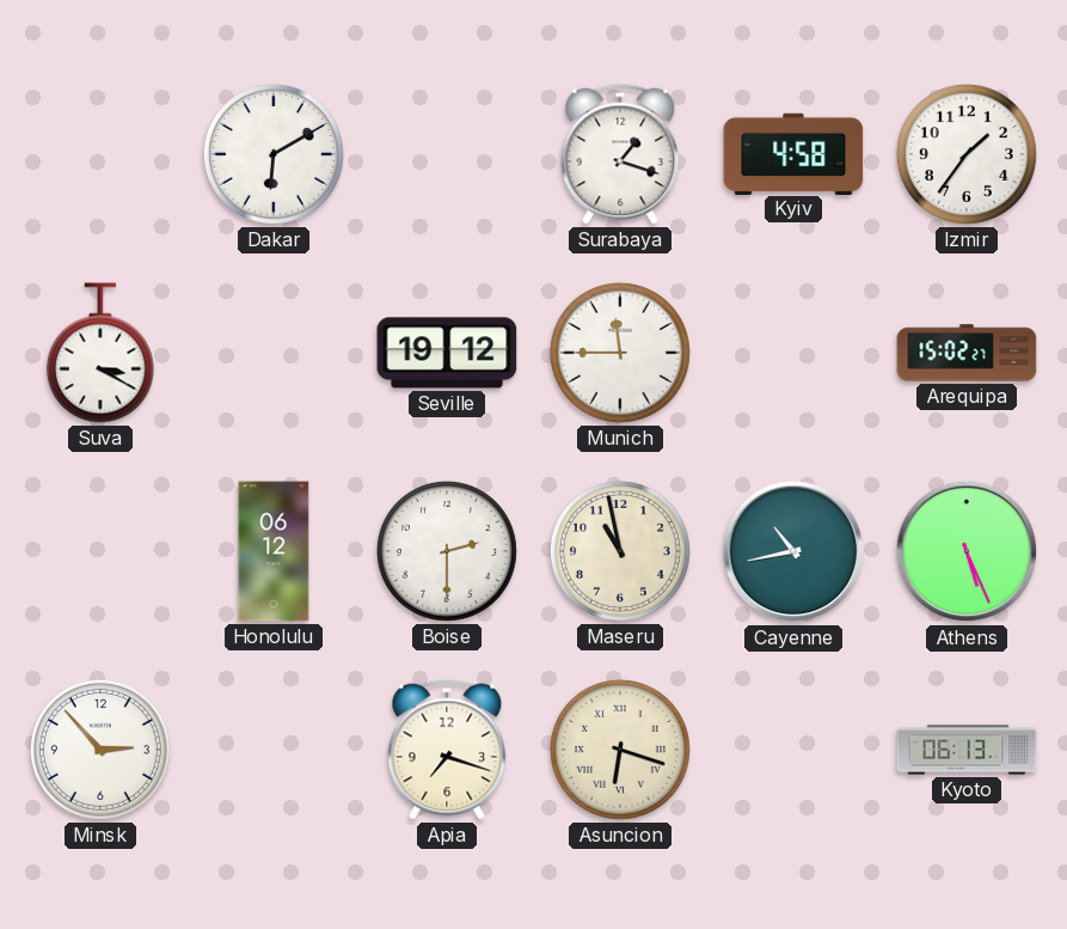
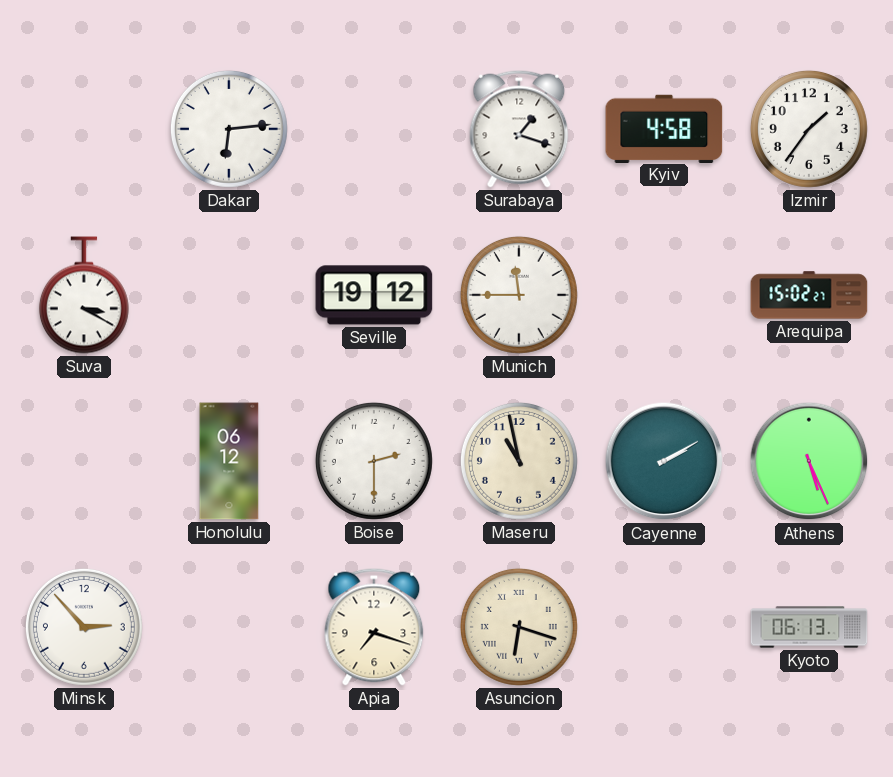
Dakar: 6:10 -> 6:14 (229, 129)
Cayenne: 10:43 -> 2:10 (664, 461)
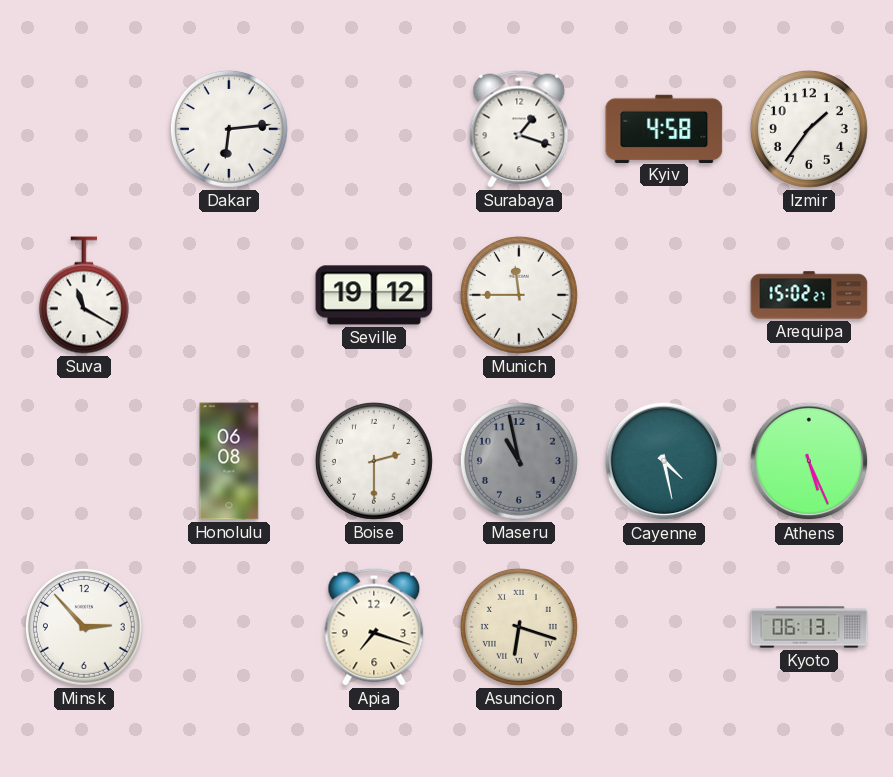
Suva: 3:20 -> 11:20 (84, 295)
Honolulu: 06:12 -> 06:08 (229, 461)
Maseru dial: cream -> grey (519, 461)
Cayenne: 2:10 -> 4:28 (664, 461)
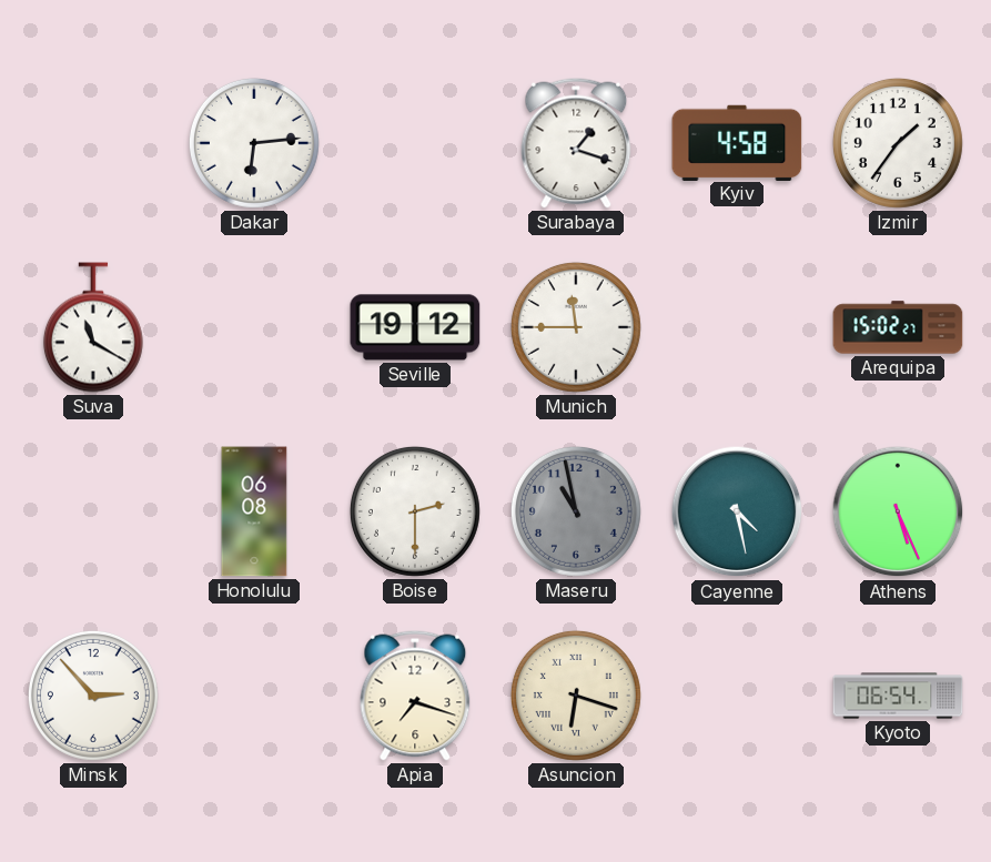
Kyoto: 06:13 -> 06:54 (898, 696)
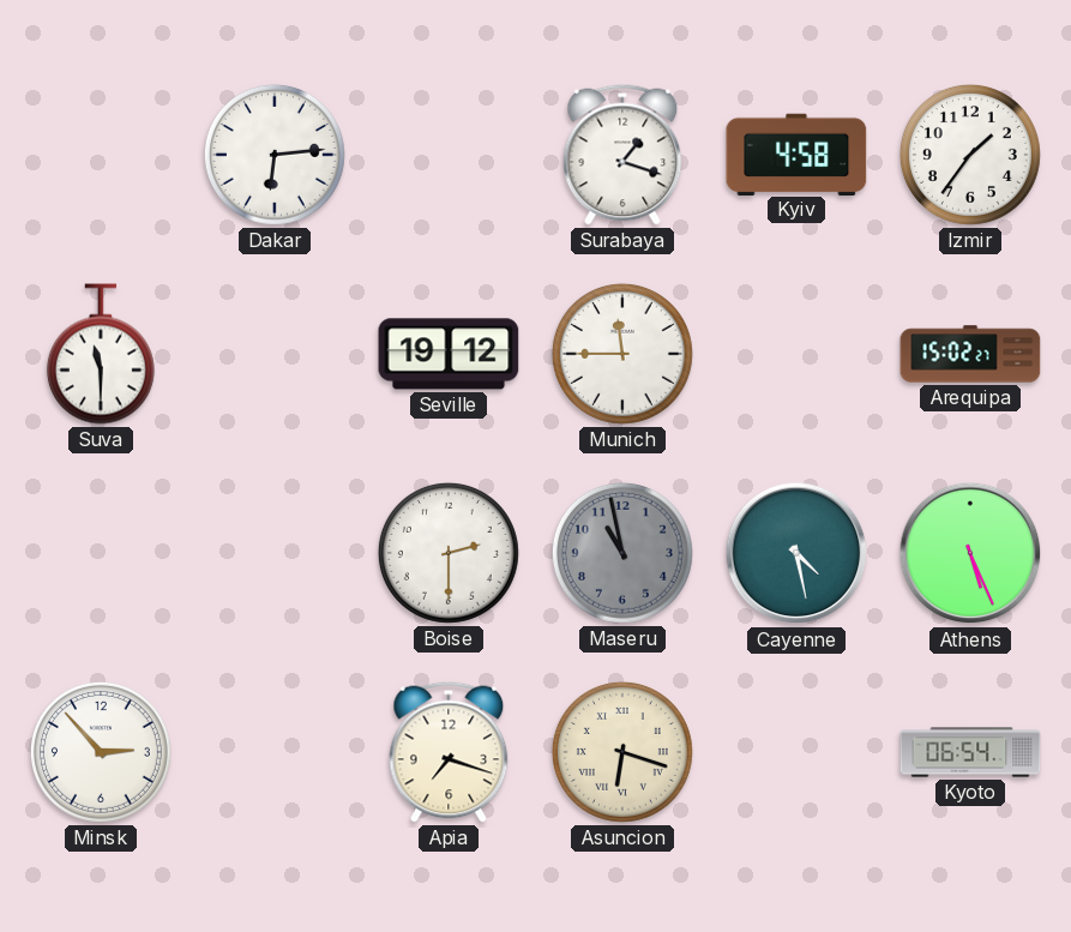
Suva: 11:20 -> 11:30 (101, 354)
Honolulu: 06:08 -> none (254, 511)
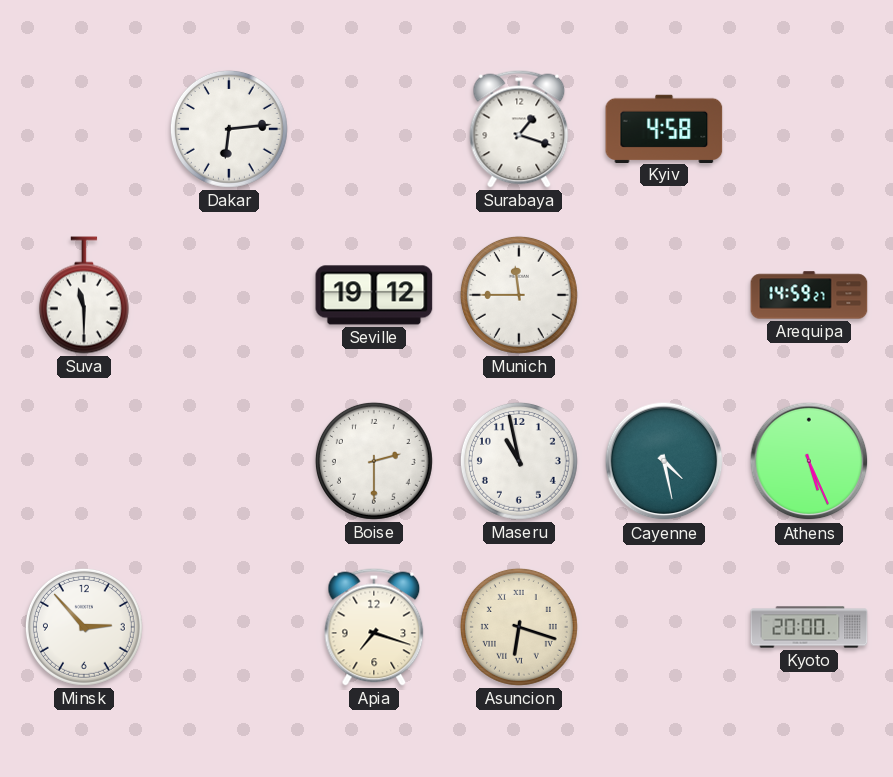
Izmir: 1:36 -> none (970, 155)
Arequipa: 15:02 -> 14:59 (809, 295)
Maseru dial: grey -> white (519, 461)
Kyoto: 06:54 -> 20:00 (809, 627)
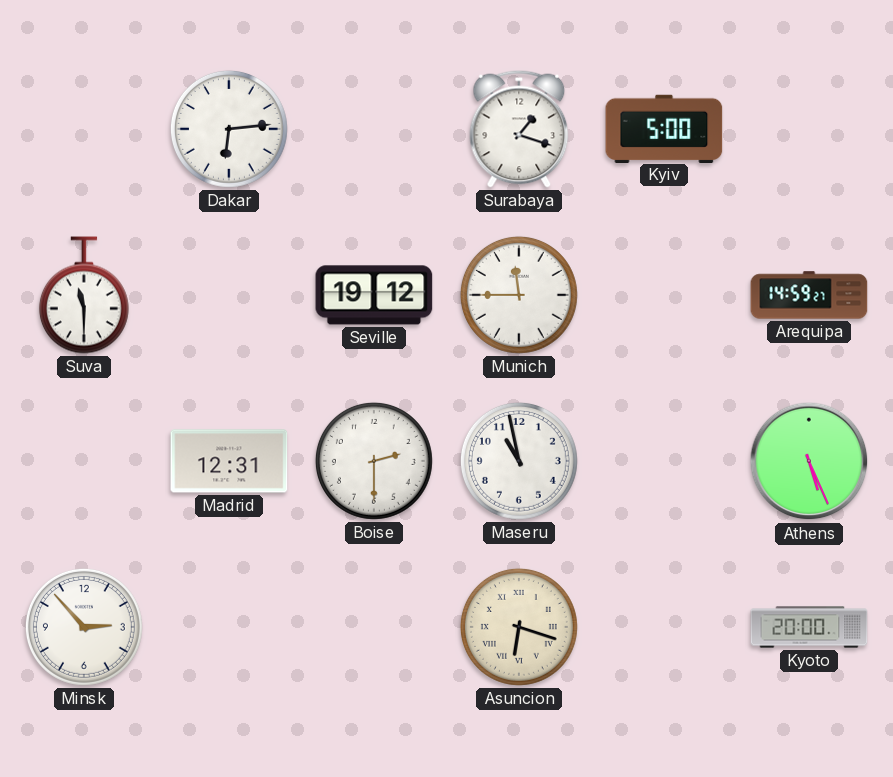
Kyiv: 4:58 -> 5:00 (664, 128)
Madrid: none -> 12:31 (229, 461)
Cayenne: 4:28 -> none (664, 461)
Apia: 7:18 -> none (374, 627)
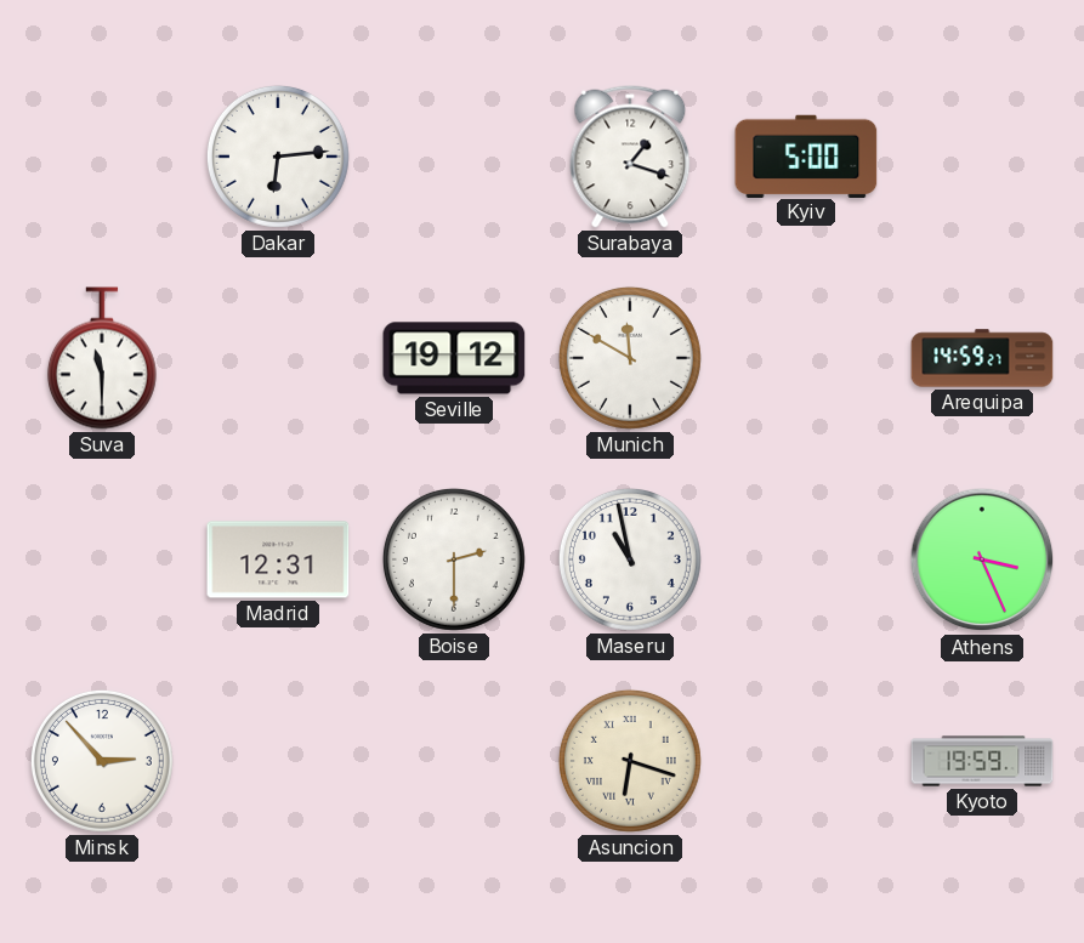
Munich: 11:45 -> 11:50 (630, 358)
Athens: 5:26 -> 3:26 (982, 559)
Kyoto: 20:00 -> 19:59 (982, 761)
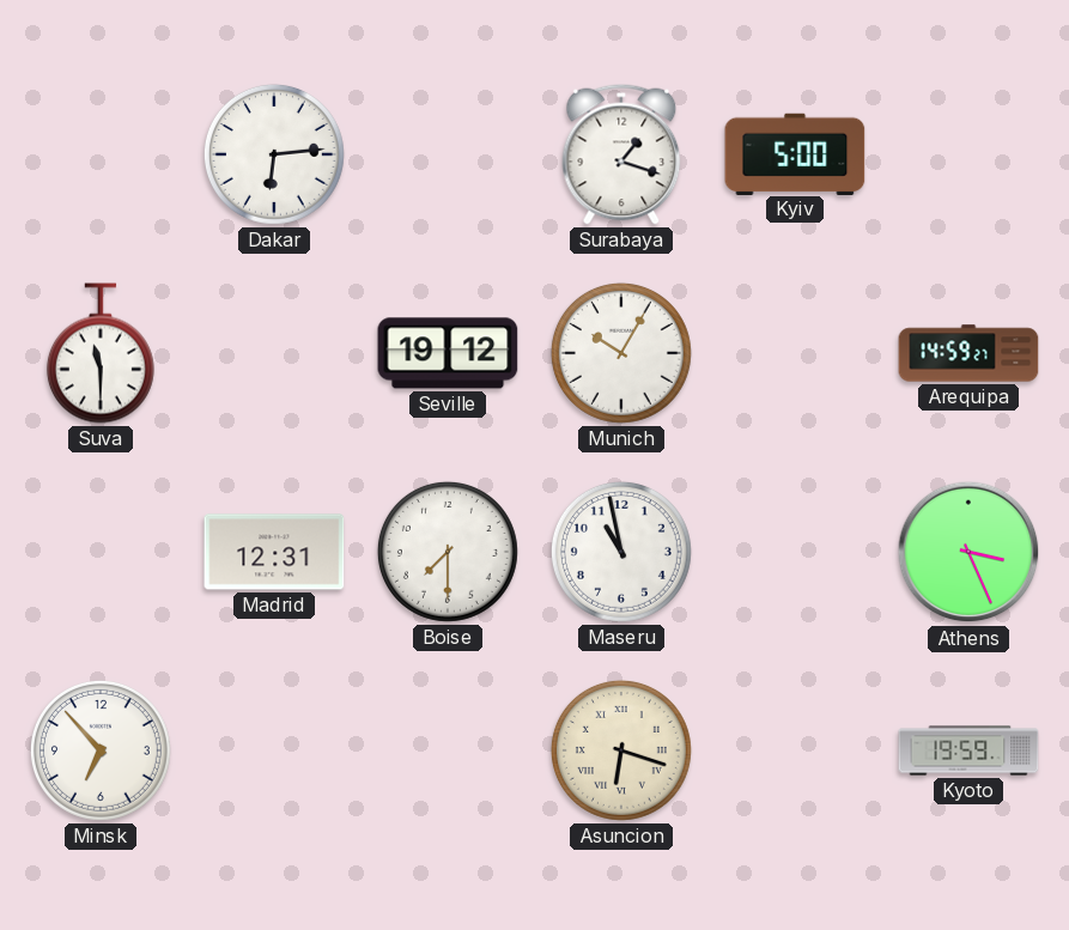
Munich: 11:50 -> 10:05 (621, 353)
Boise: 2:30 -> 7:30 (448, 552)
Minsk: 2:53 -> 6:53 (101, 750)
